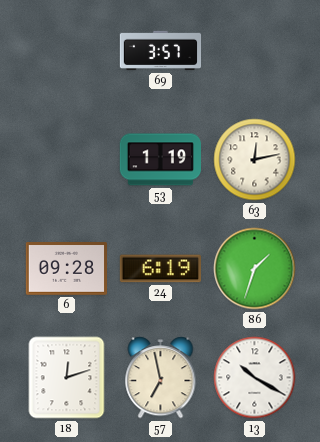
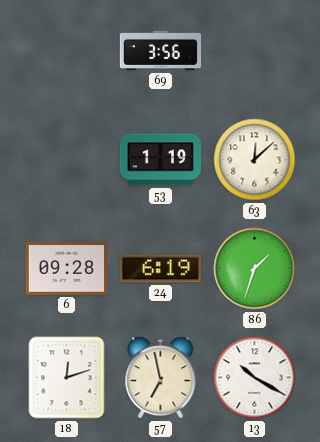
69: 3:57 -> 3:56 (161, 51)
63: 12:13 -> 12:08 (255, 160)
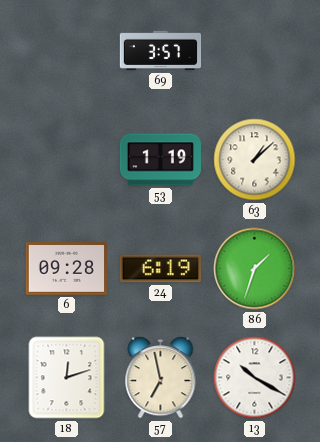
69: 3:56 -> 3:57 (161, 51)
63: 12:08 -> 1:08 (255, 160)
